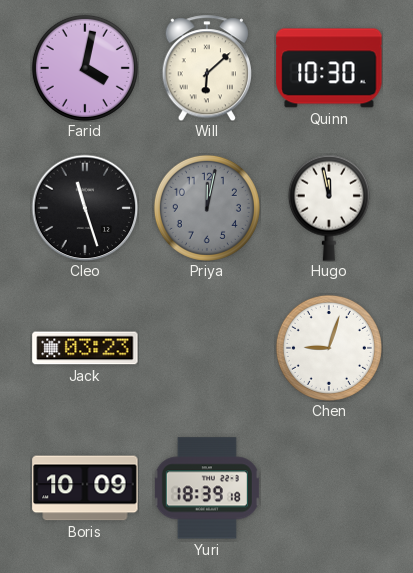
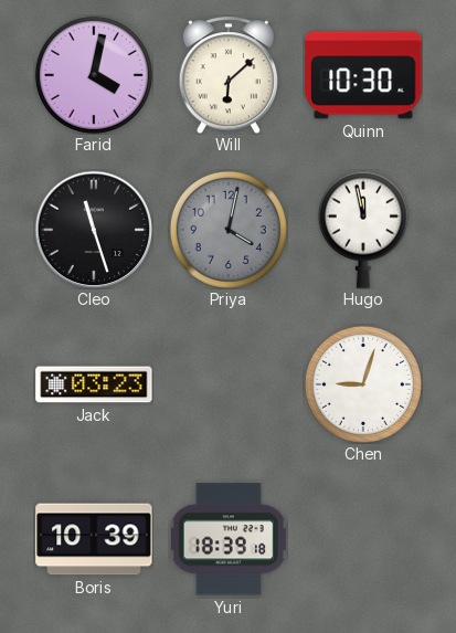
Priya: 12:02 -> 4:02 (229, 230)
Boris: 10:09 -> 10:39 (94, 539)
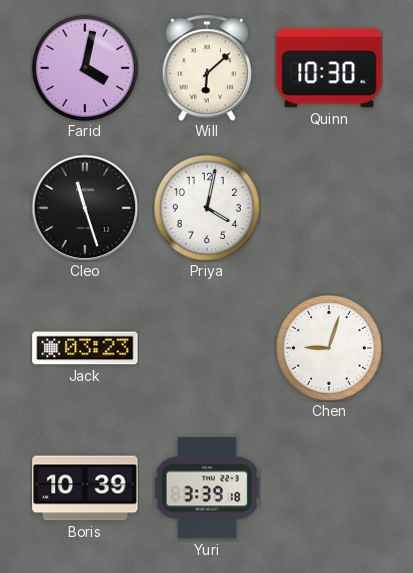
Priya dial: grey -> white (207, 208)
Hugo: 11:58 -> none (363, 230)
Yuri: 18:39 -> 3:39 (207, 488)
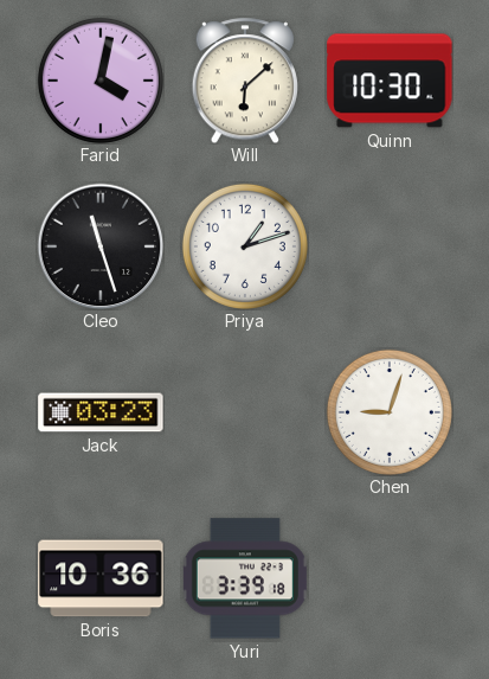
Priya: 4:02 -> 1:12 (245, 246)
Boris: 10:39 -> 10:36 (101, 578)
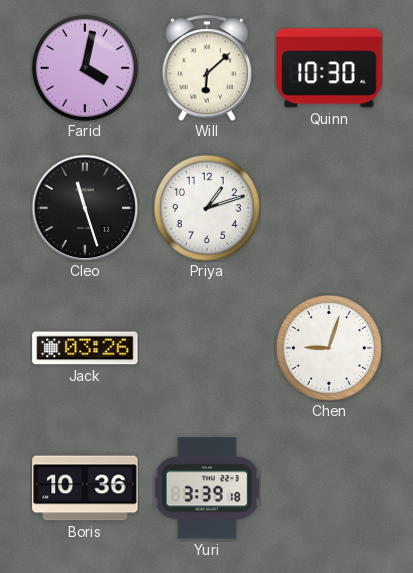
Jack: 03:23 -> 03:26 (85, 348)
